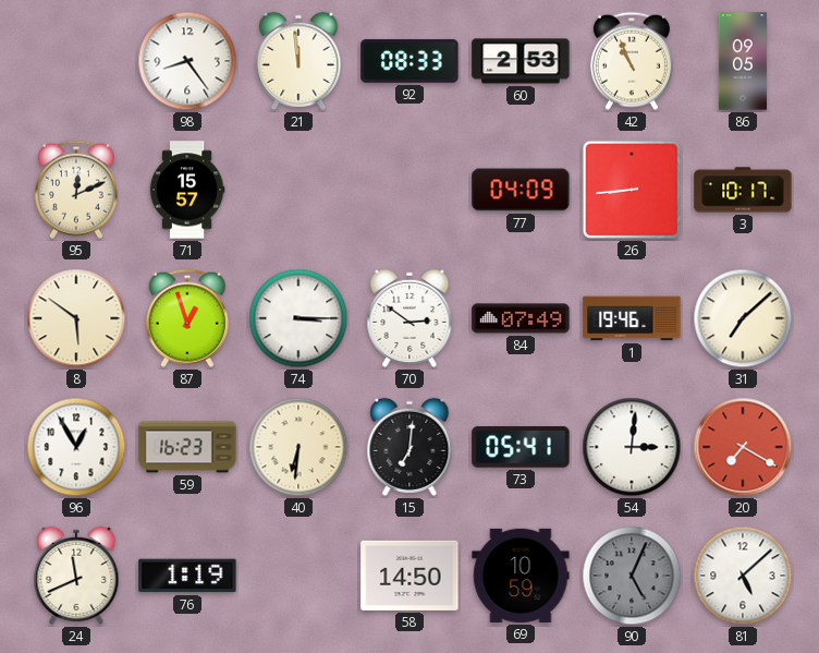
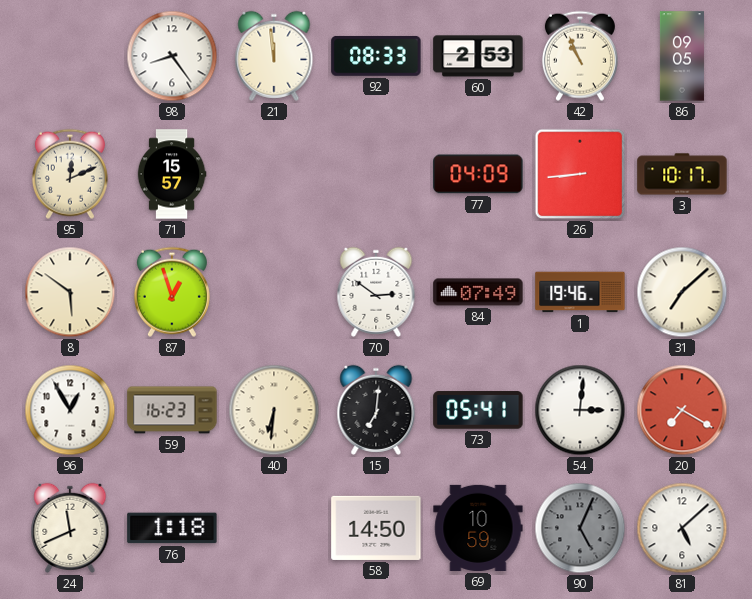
74: 3:15 -> none (298, 318)
76: 1:19 -> 1:18 (172, 528)
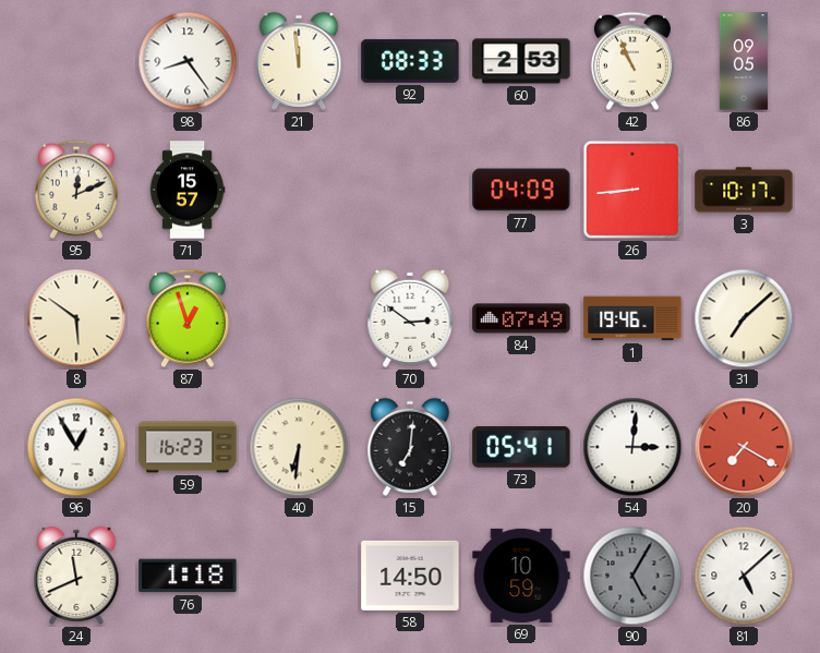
90: 5:04 -> 5:05 (632, 576)
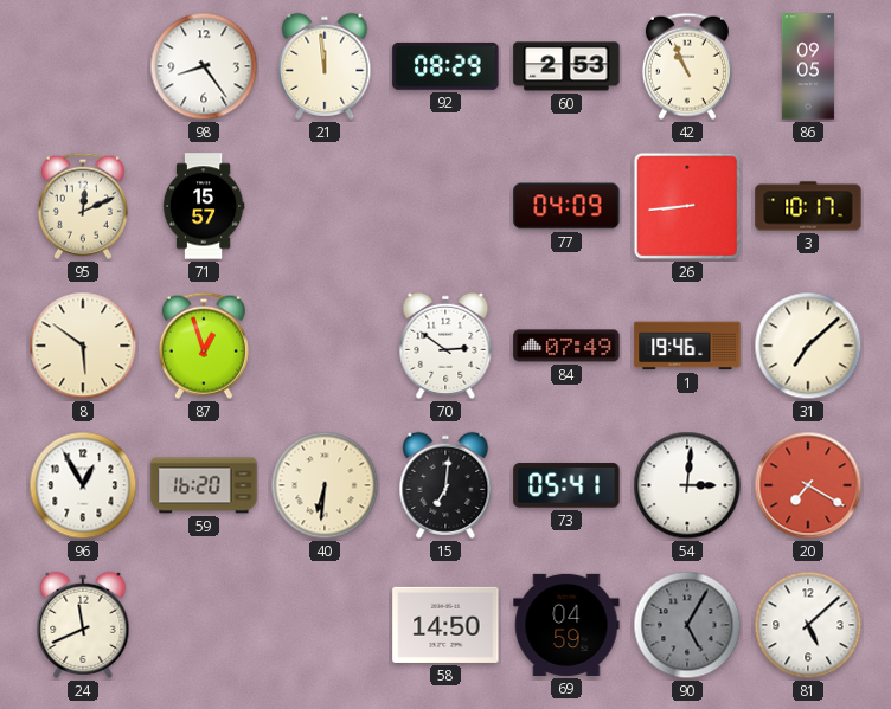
92: 08:33 -> 08:29 (445, 66)
59: 16:23 -> 16:20 (204, 485)
76: 1:18 -> none (188, 576)
69: 10:59 -> 04:59 (566, 625)
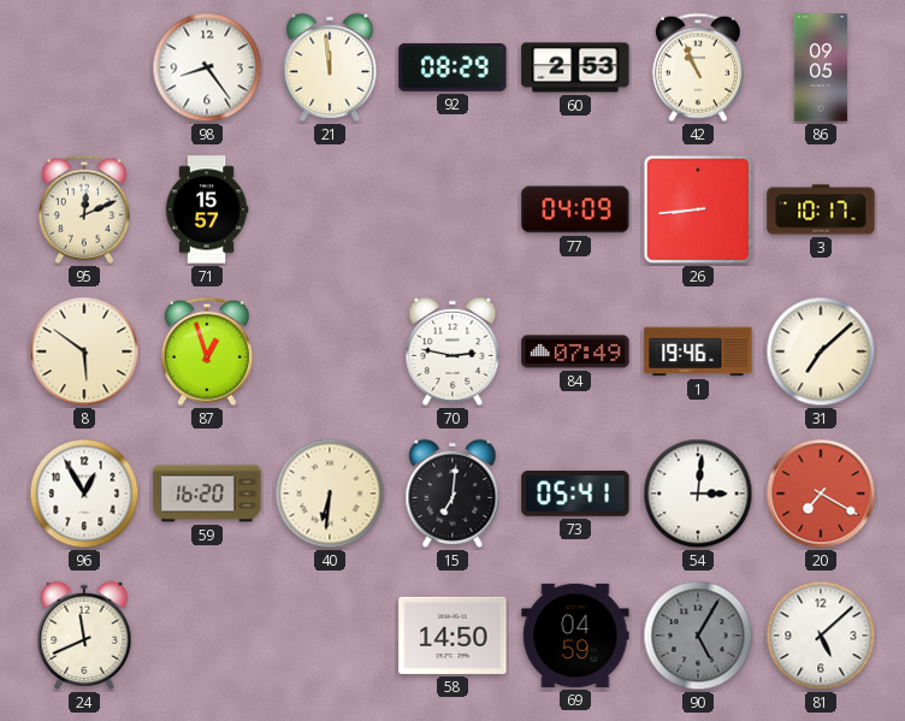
70: 2:51 -> 2:47 (452, 351)
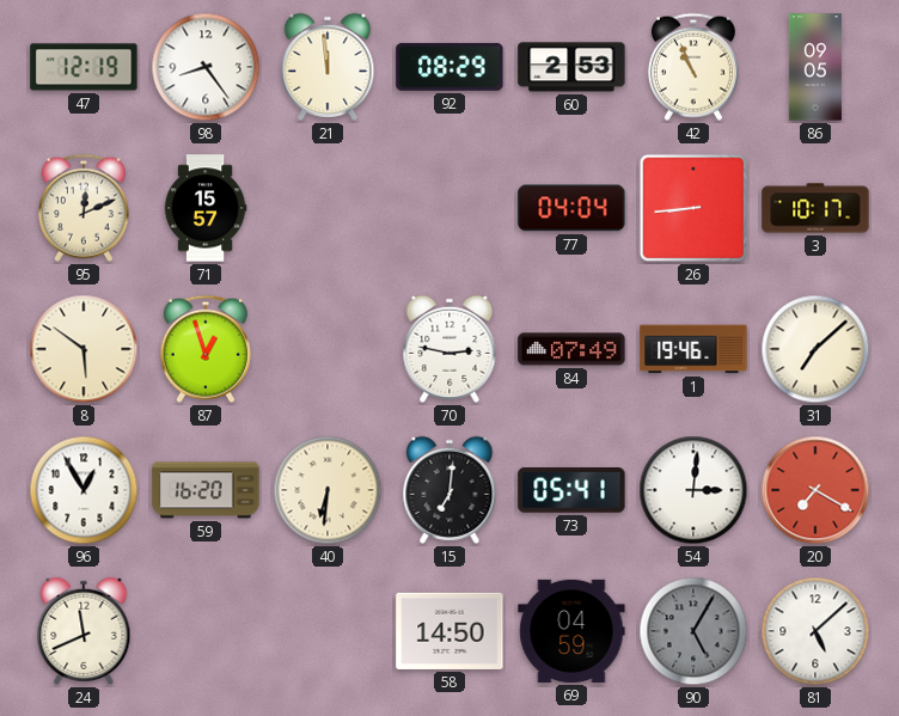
47: none -> 12:19 (84, 67)
77: 04:09 -> 04:04 (571, 208)
